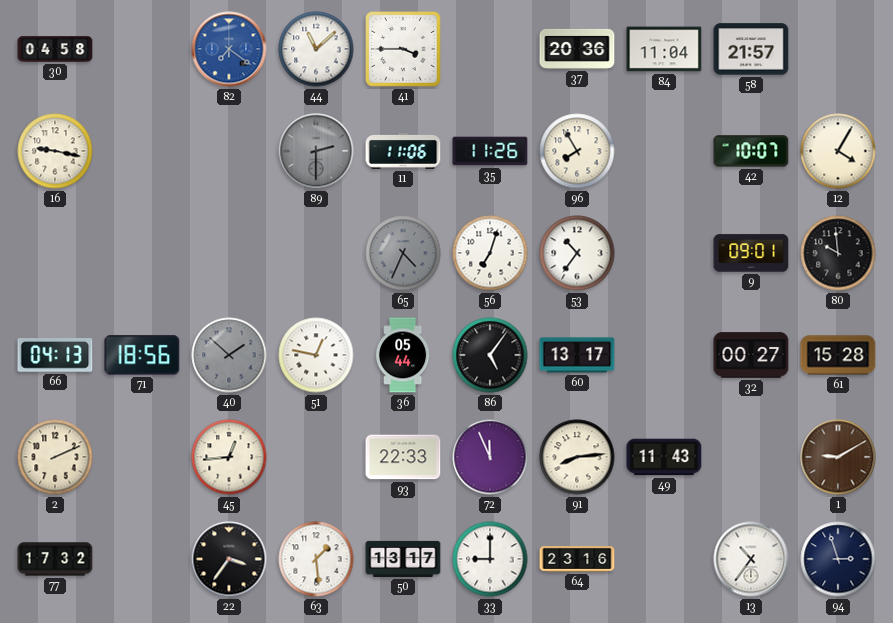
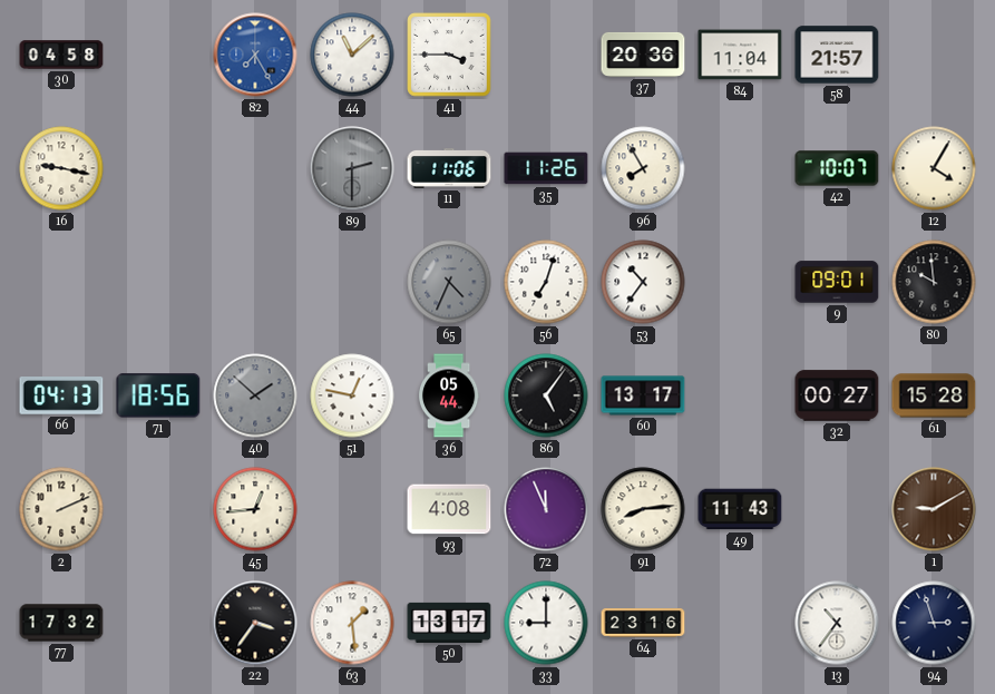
82: 7:21 -> 7:25 (255, 55)
93: 22:33 -> 4:08 (449, 509)
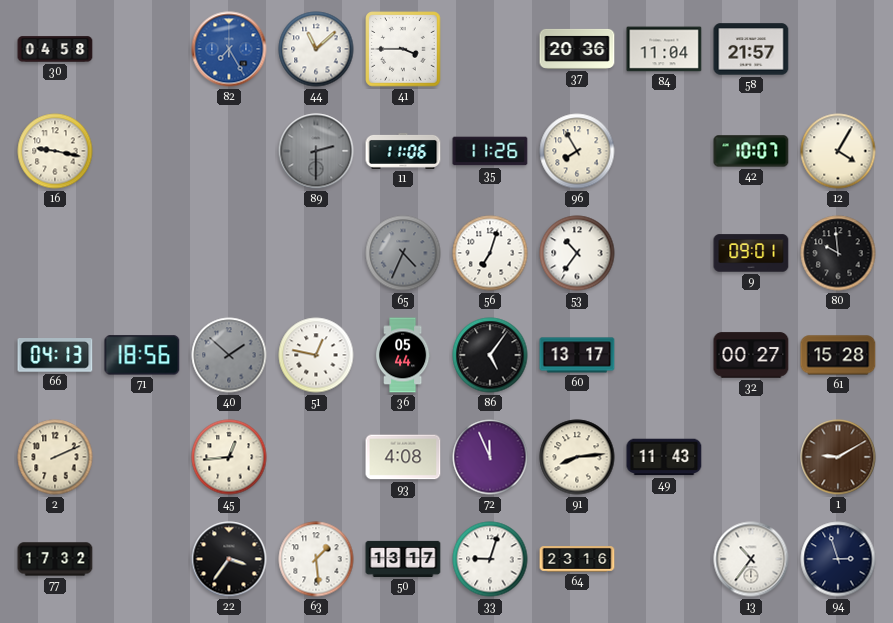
33: 9:00 -> 9:03 (490, 559)
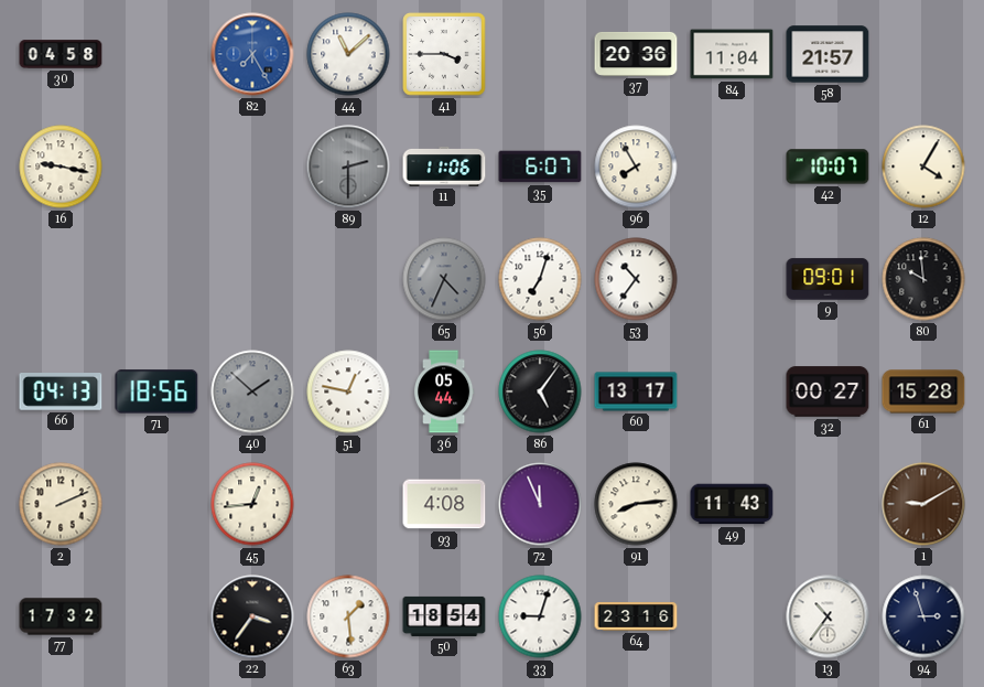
35: 11:26 -> 6:07 (540, 167)
50: 13:17 -> 18:54 (444, 616)
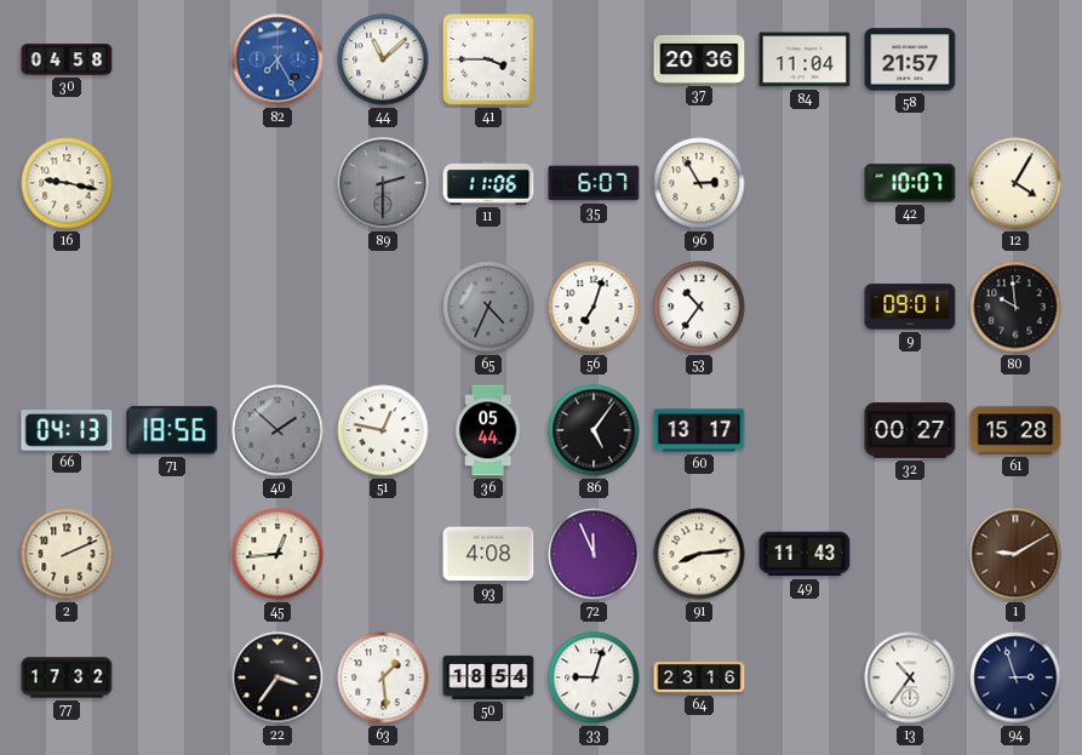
96: 7:55 -> 2:55 (699, 183)
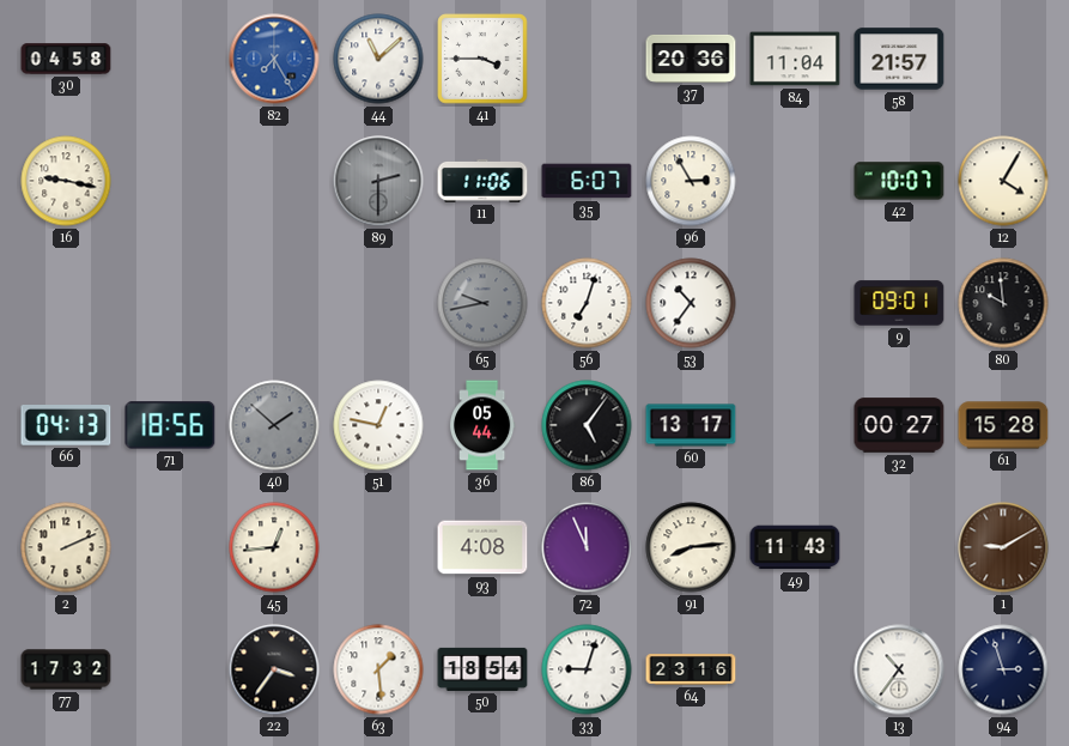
65: 4:34 -> 9:43 (482, 303)
